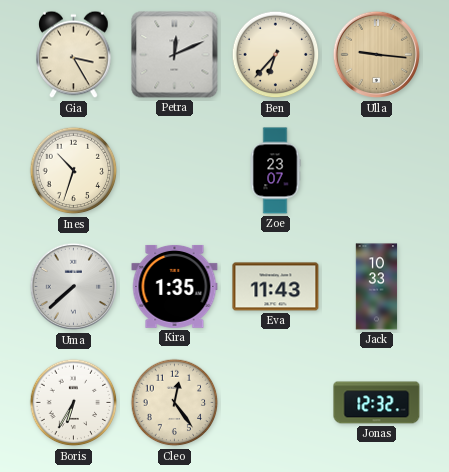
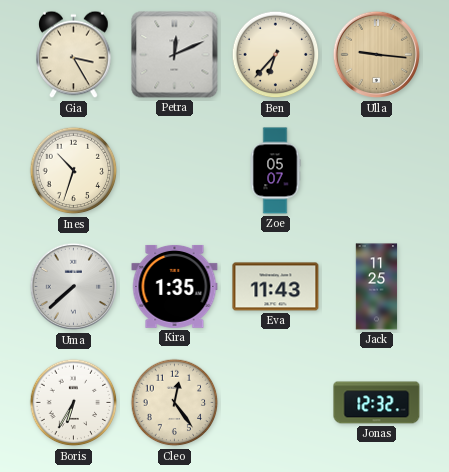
Zoe: 23:07 -> 05:07 (275, 171)
Jack: 10:33 -> 11:25 (377, 287)
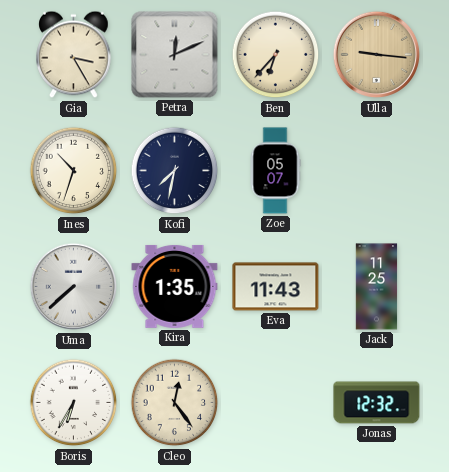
Kofi: none -> 7:32 (175, 171)
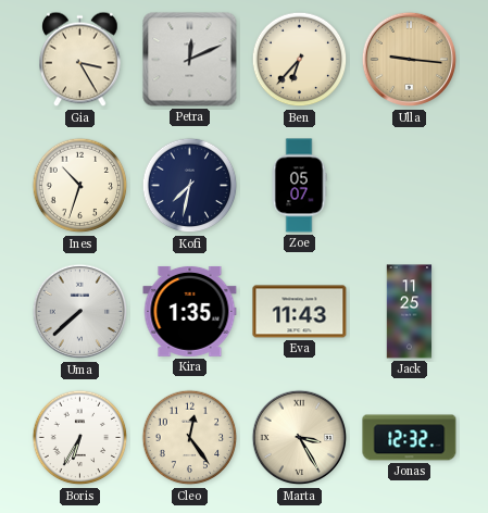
Marta: none -> 3:25 (300, 438)
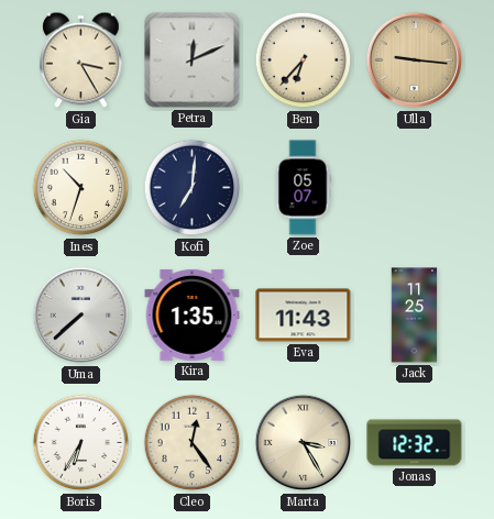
Kofi: 7:32 -> 7:01 (193, 188)
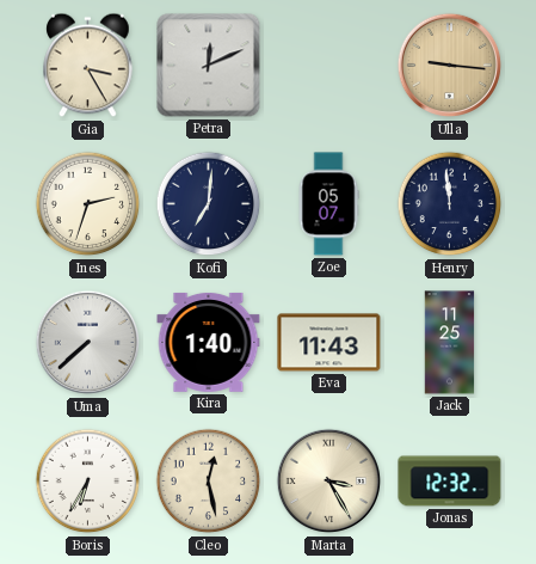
Ben: 6:37 -> none (304, 60)
Ines: 10:33 -> 2:33 (88, 204)
Henry: none -> 11:59 (450, 204)
Kira: 1:35 -> 1:40 (209, 342)
Cleo: 12:24 -> 12:28 (209, 482)
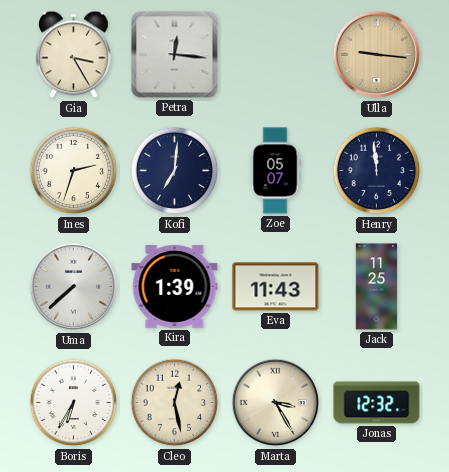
Petra: 12:11 -> 12:16 (175, 55)
Kira: 1:40 -> 1:39 (175, 286)
